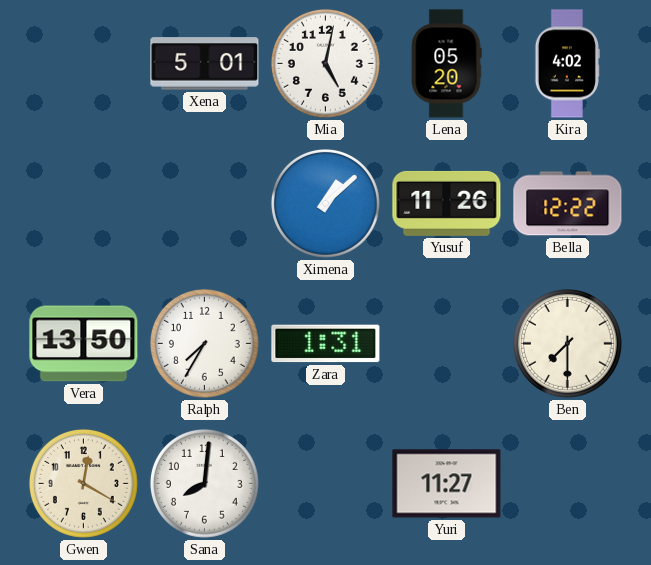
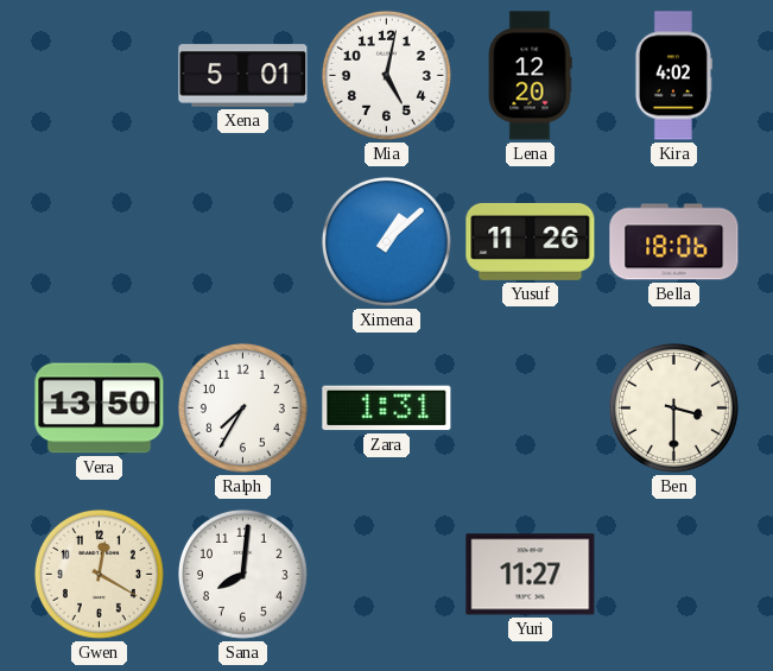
Lena: 05:20 -> 12:20 (530, 76)
Bella: 12:22 -> 18:06 (674, 242)
Ben: 7:30 -> 3:30 (673, 407)
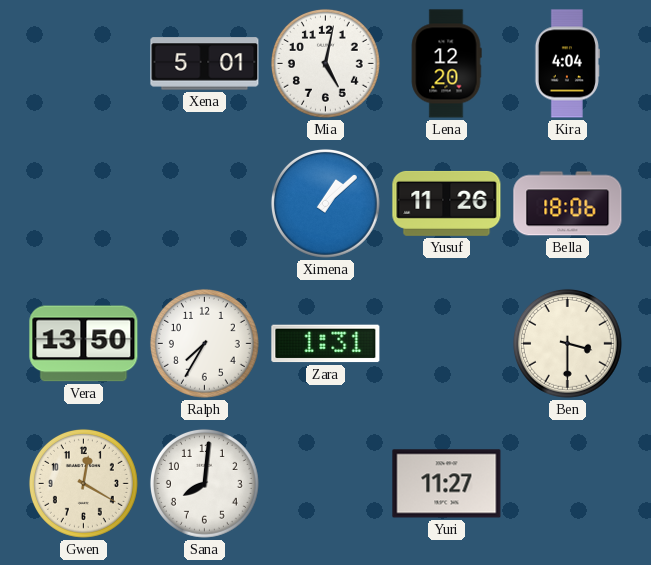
Kira: 4:02 -> 4:04 (567, 64)
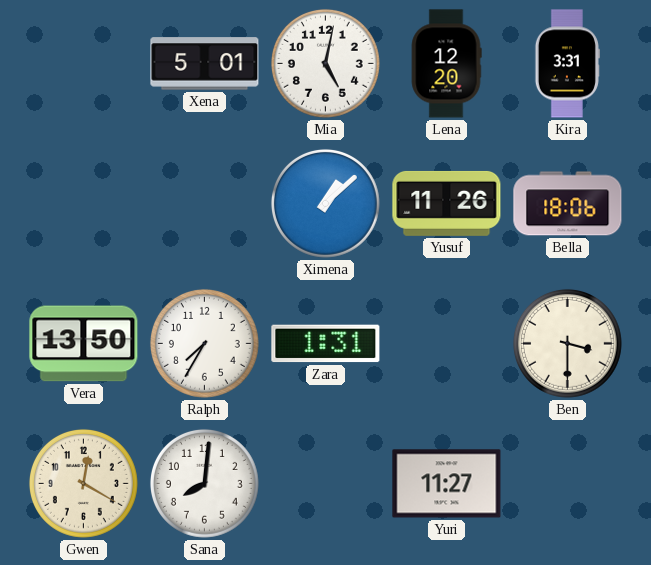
Kira: 4:04 -> 3:31 (567, 64)
